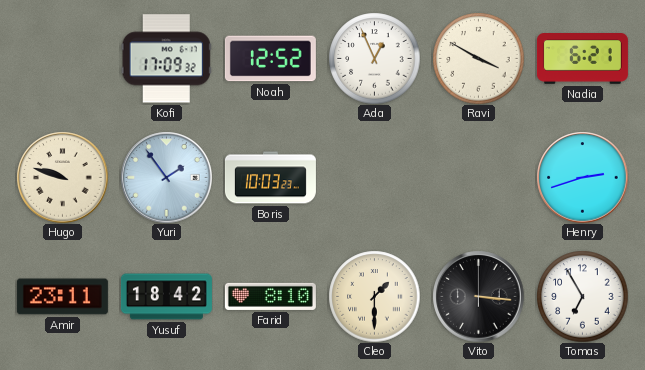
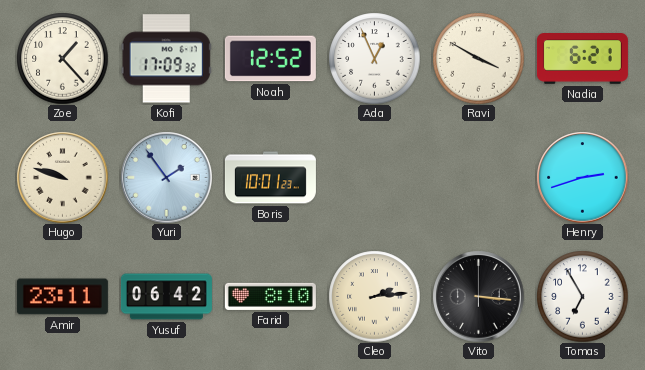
Zoe: none -> 1:23 (62, 58)
Boris: 10:03 -> 10:01 (270, 178)
Yusuf: 18:42 -> 06:42 (166, 297)
Cleo: 1:30 -> 2:14 (374, 296)
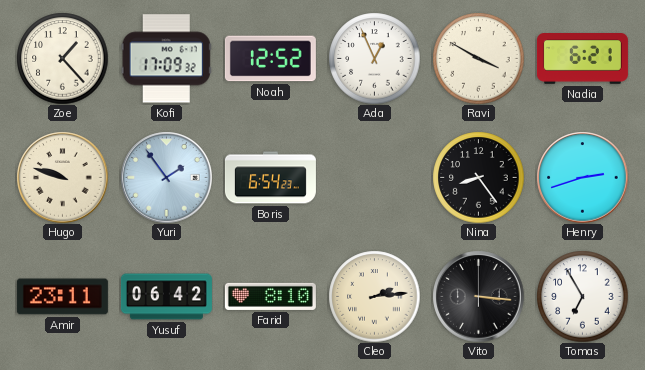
Boris: 10:01 -> 6:54 (270, 178)
Nina: none -> 8:24 (478, 177)
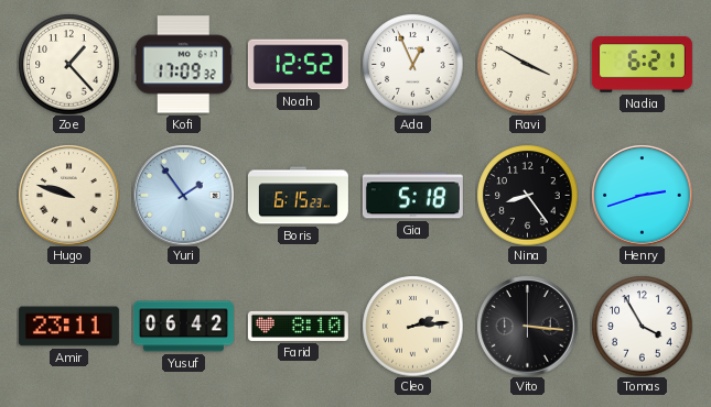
Boris: 6:54 -> 6:15 (298, 196)
Gia: none -> 5:18 (412, 196)
Tomas: 6:55 -> 3:55 (642, 326)
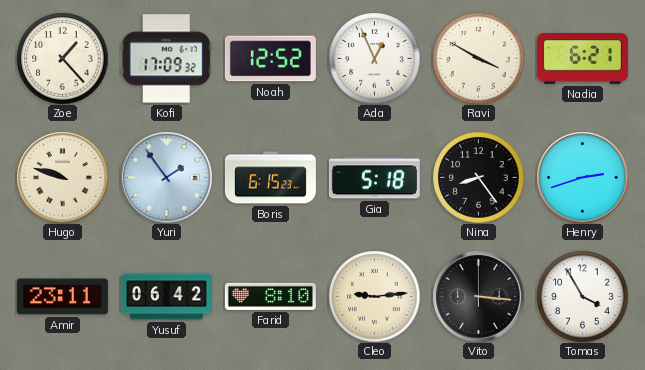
Cleo: 2:14 -> 9:14 (374, 296)
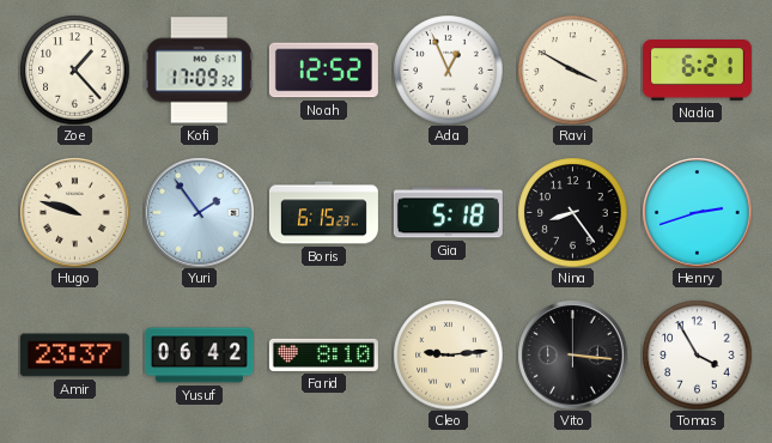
Amir: 23:11 -> 23:37 (74, 356)
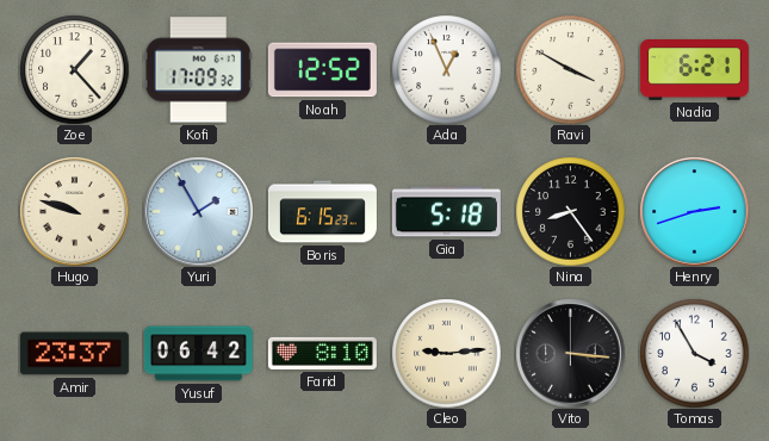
Yuri: 1:54 -> 1:55 (198, 211)
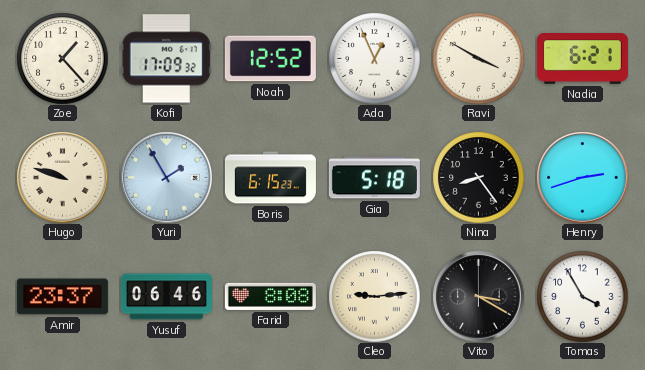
Yusuf: 06:42 -> 06:46 (166, 297)
Farid: 8:10 -> 8:08 (270, 296)
Vito: 3:16 -> 3:20 (478, 296)
